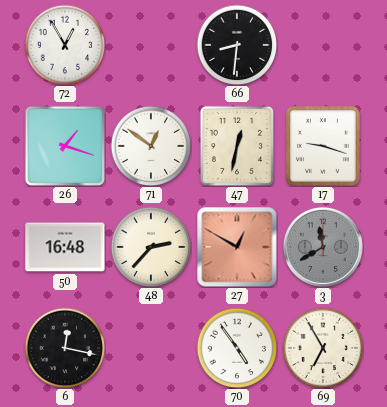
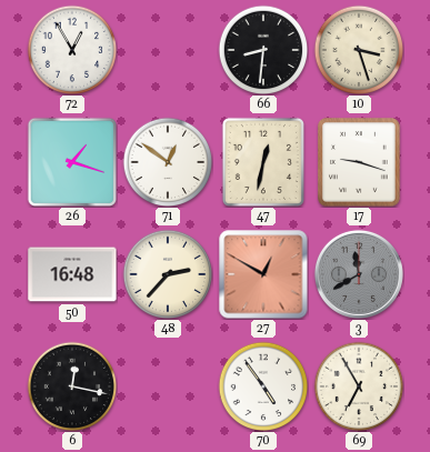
10: none -> 3:27 (359, 50)
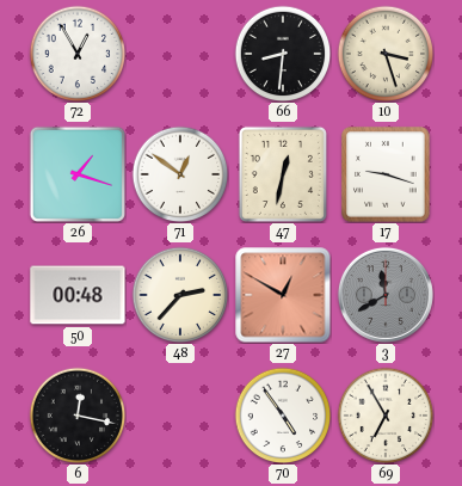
50: 16:48 -> 00:48 (78, 295)
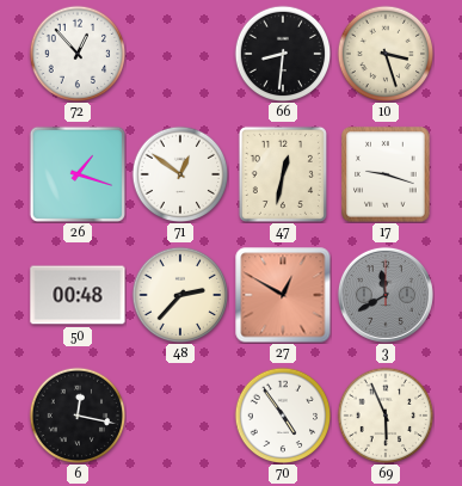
72: 12:55 -> 12:53 (78, 54)
69: 6:55 -> 5:56 (386, 416)
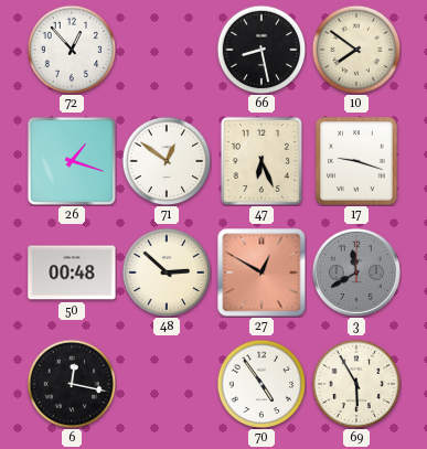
66: 8:31 -> 8:28 (261, 50)
10: 3:27 -> 7:51 (356, 50)
47: 12:32 -> 6:26 (261, 161)
48: 2:37 -> 2:52 (167, 272)
69: 5:56 -> 5:55 (356, 384)
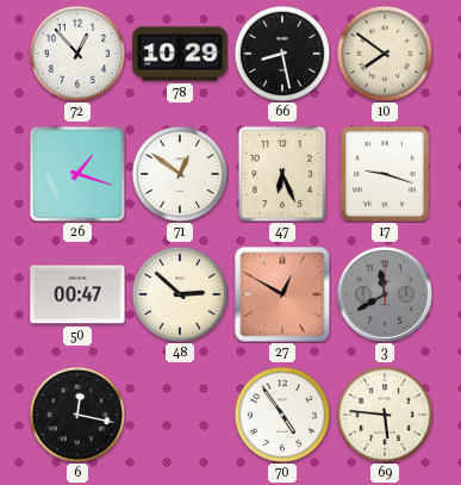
78: none -> 10:29 (180, 54)
50: 00:48 -> 00:47 (77, 294)
69: 5:55 -> 5:46 (385, 415)
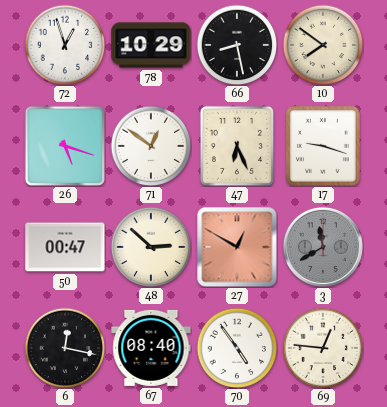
72: 12:53 -> 12:57 (65, 45)
26: 1:18 -> 5:18 (65, 146)
67: none -> 08:40 (151, 348)
69: 5:46 -> 12:46 (323, 348)
